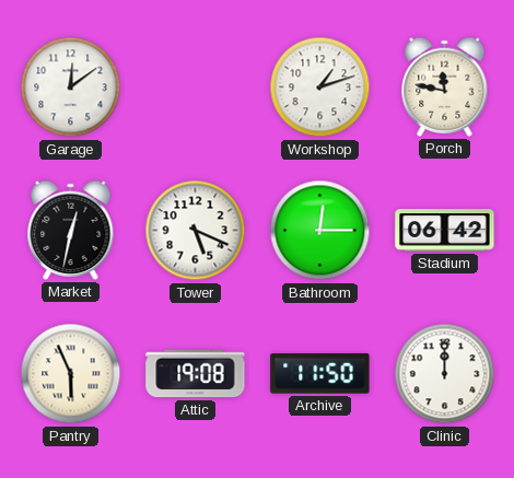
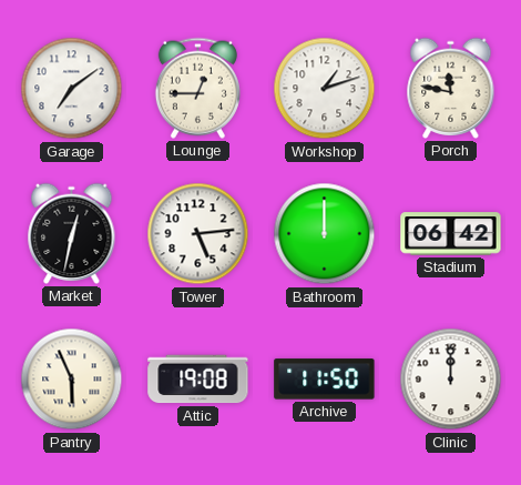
Garage: 12:09 -> 7:09 (72, 89)
Lounge: none -> 12:45 (197, 88)
Tower: 5:19 -> 5:14 (198, 234)
Bathroom: 12:15 -> 12:00 (325, 234)
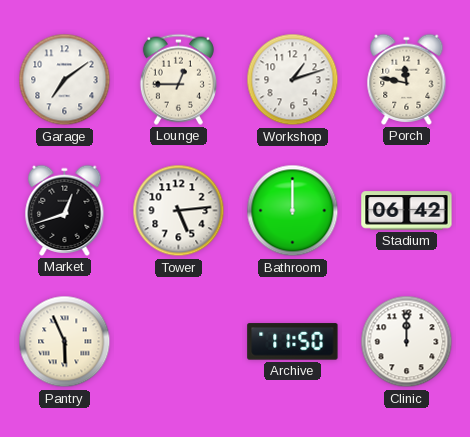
Market: 12:32 -> 12:42 (65, 210)
Attic: 19:08 -> none (198, 380)
